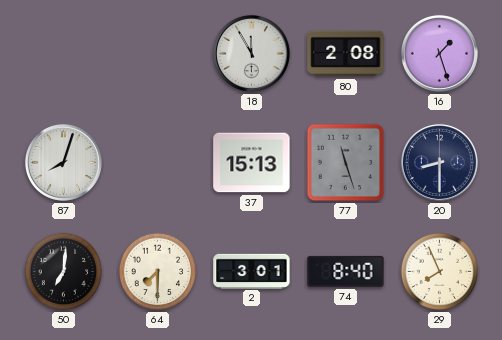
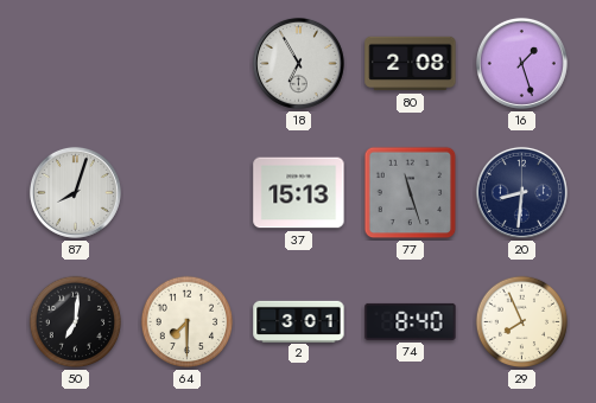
18: 11:55 -> 6:55 (298, 63)
20: 8:30 -> 8:31 (521, 192)
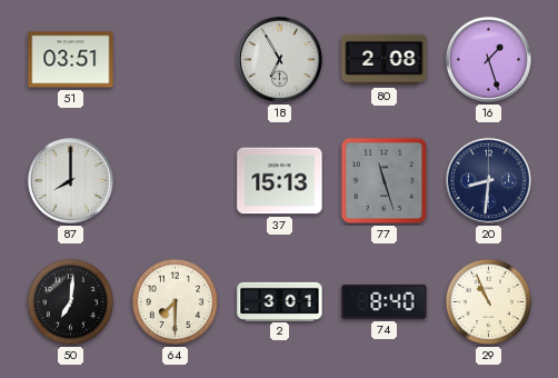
51: none -> 03:51 (71, 60)
87: 8:03 -> 8:00 (70, 180)
29: 7:56 -> 10:56 (489, 302)
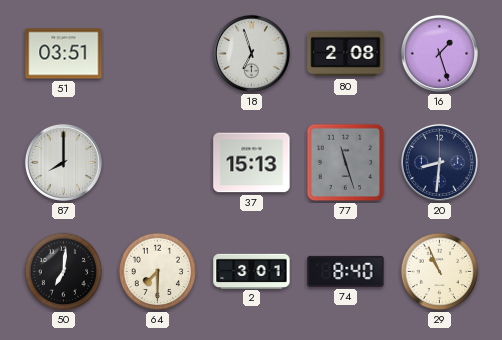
18: 6:55 -> 6:57 (251, 53)
